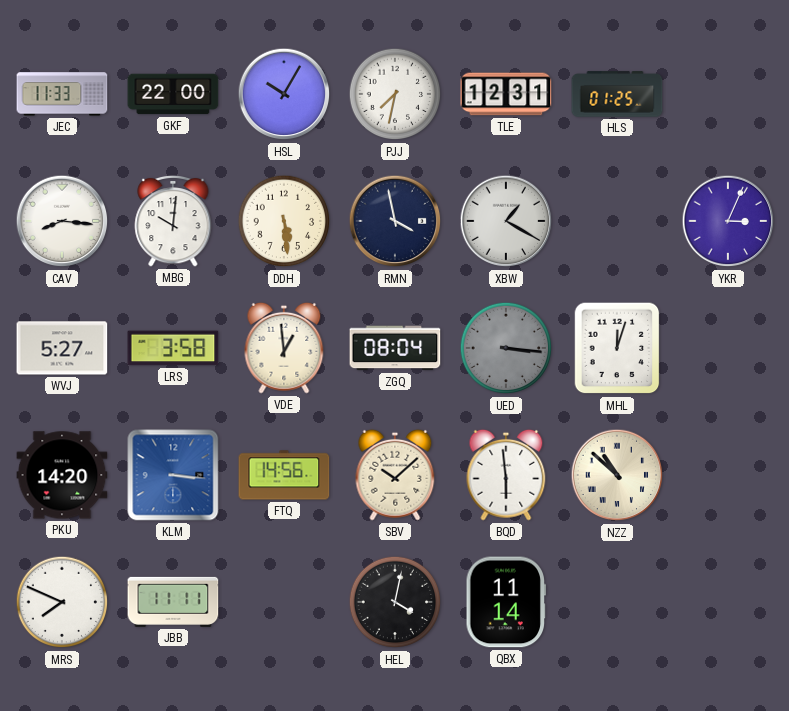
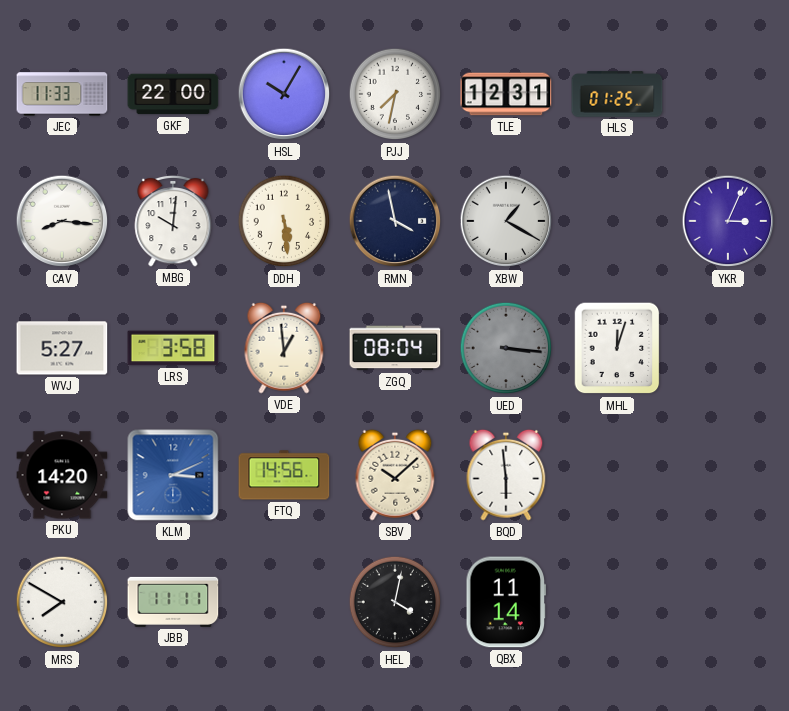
KLM: 3:16 -> 3:11 (173, 475)
NZZ: 10:52 -> none (617, 475)
MRS: 7:49 -> 7:50 (62, 602)
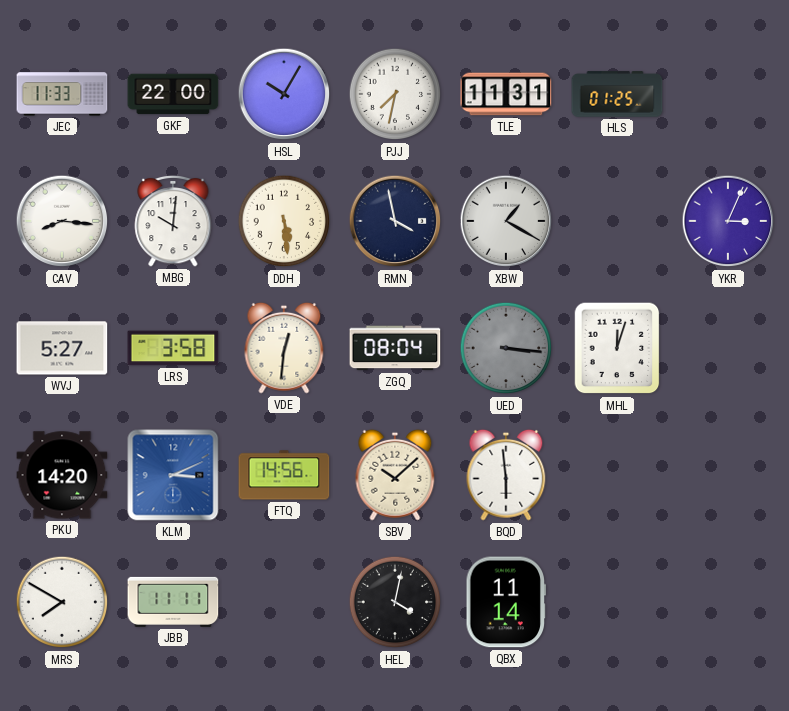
TLE: 12:31 -> 11:31 (506, 94)
VDE: 12:59 -> 12:31 (284, 348)
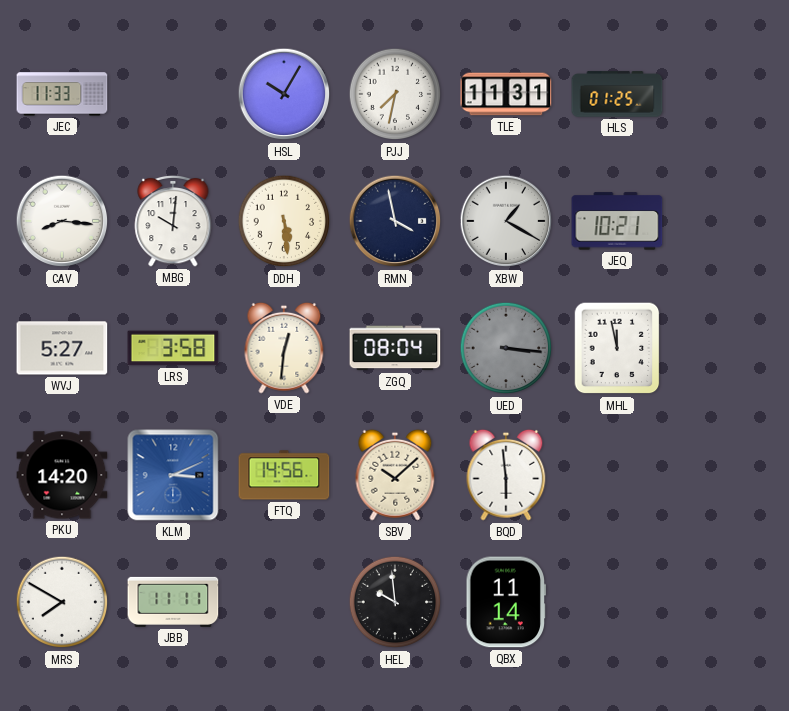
GKF: 22:00 -> none (173, 94)
JEQ: none -> 10:21 (617, 221)
YKR: 3:04 -> none (728, 221)
MHL: 12:03 -> 11:58 (617, 348)
HEL: 4:02 -> 9:59 (395, 602)
